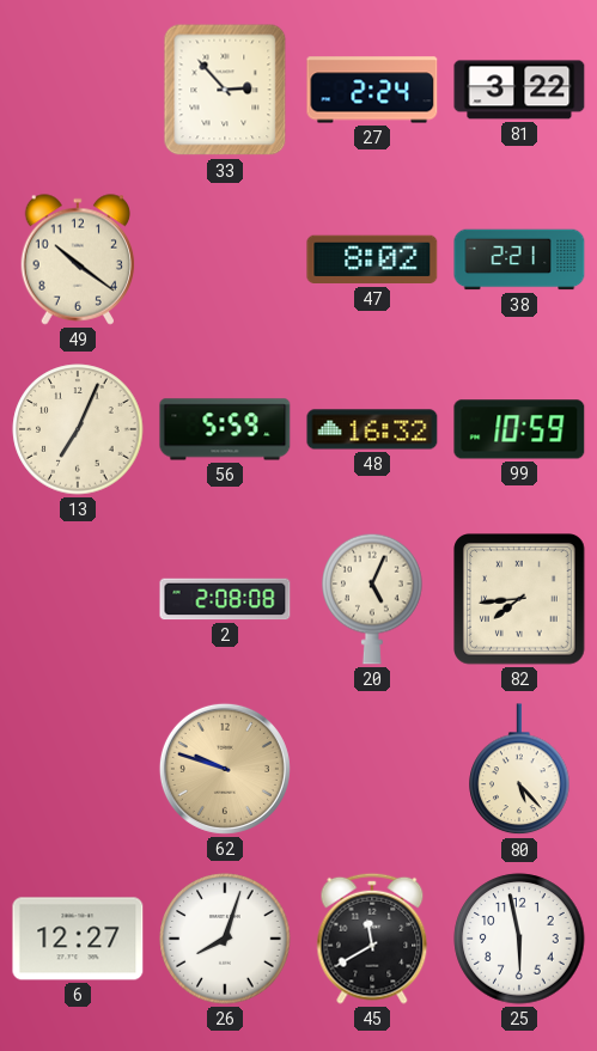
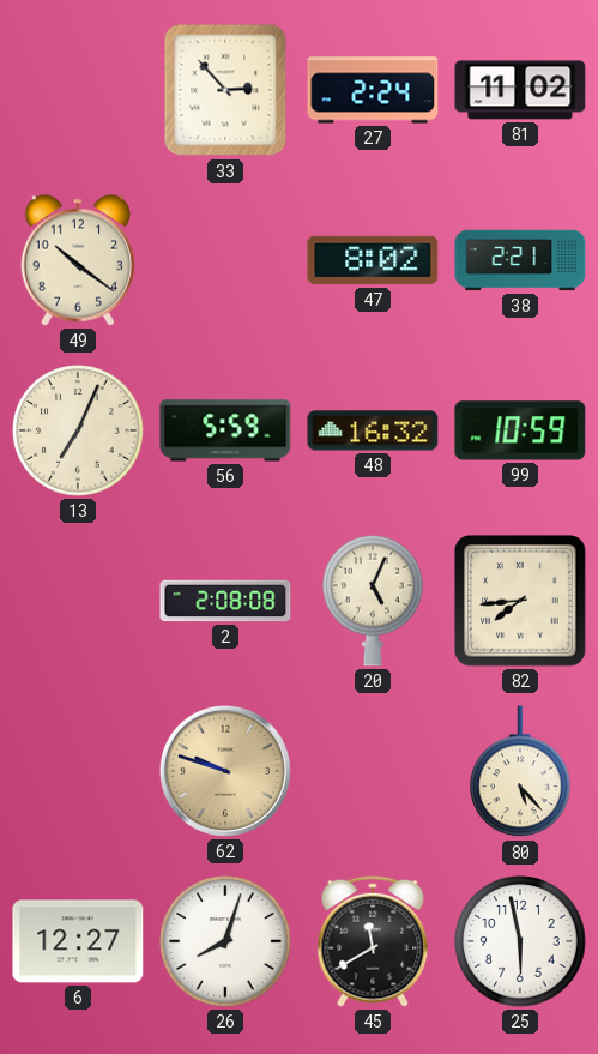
81: 3:22 -> 11:02 (520, 90)
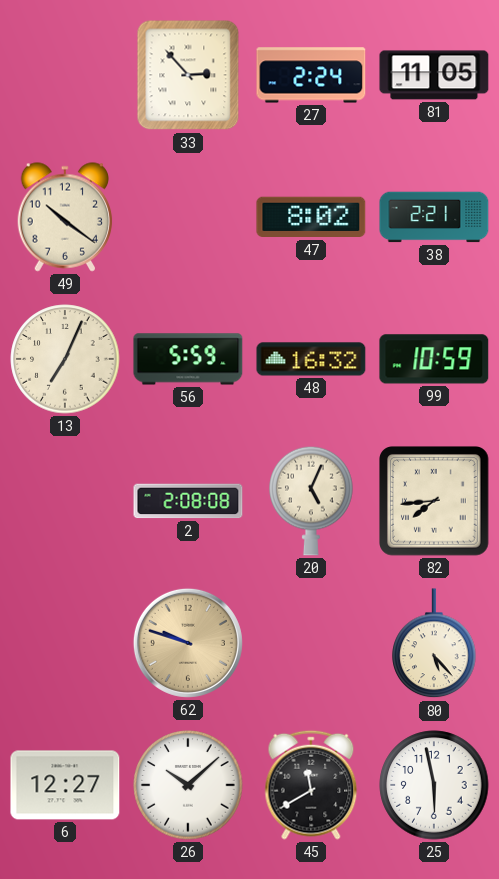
81: 11:02 -> 11:05 (434, 75)
26: 8:03 -> 10:08 (188, 785)
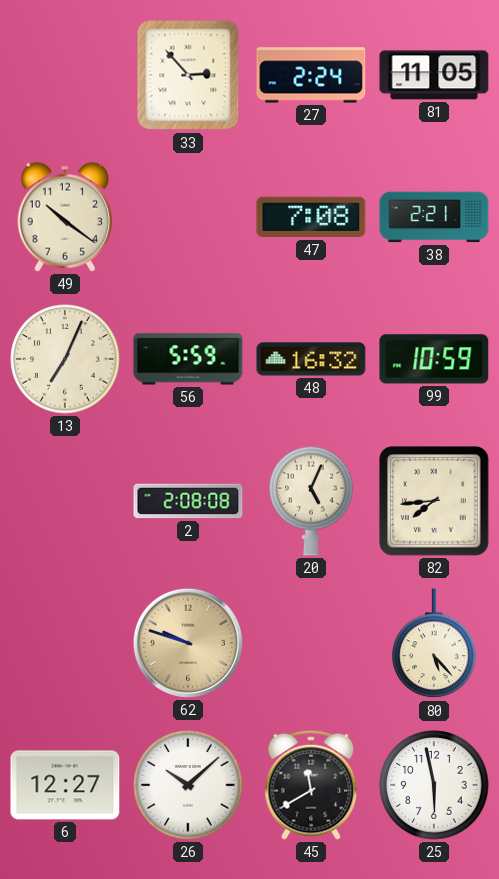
47: 8:02 -> 7:08 (311, 217)
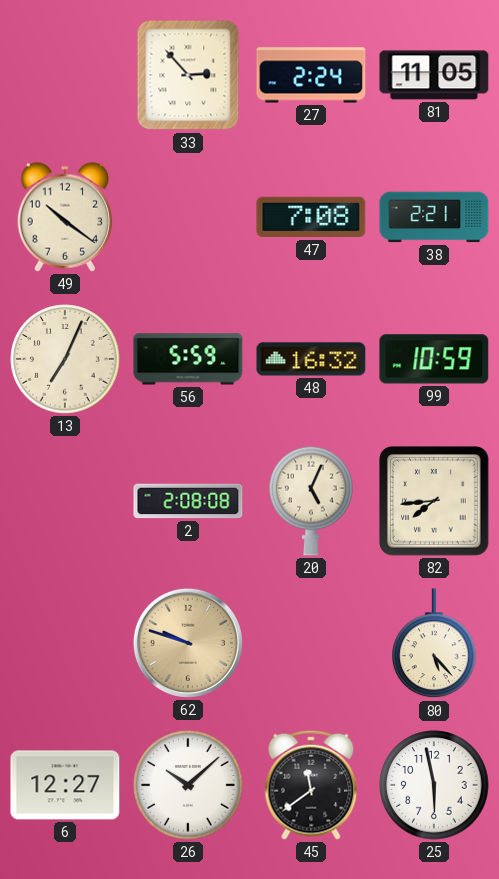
45: 11:40 -> 11:39 (311, 785)
